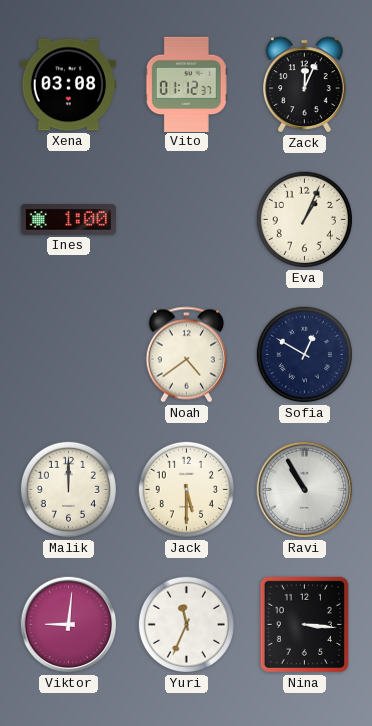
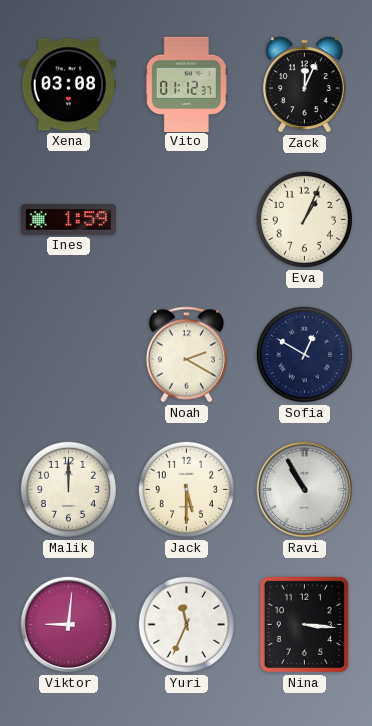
Ines: 1:00 -> 1:59 (69, 220)
Noah: 4:39 -> 2:20 (186, 355)
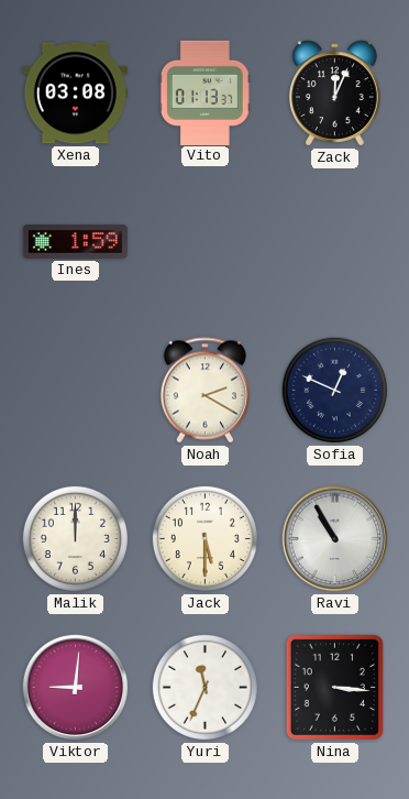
Vito: 01:12 -> 01:13 (204, 92)
Eva: 1:04 -> none (304, 219)
Sofia: 12:50 -> 12:49 (334, 390)
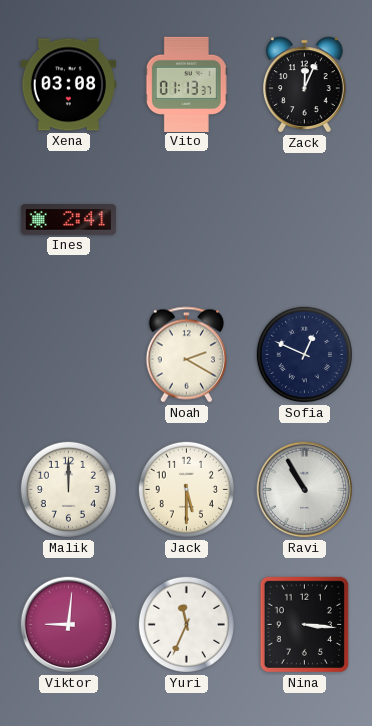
Ines: 1:59 -> 2:41 (69, 220)
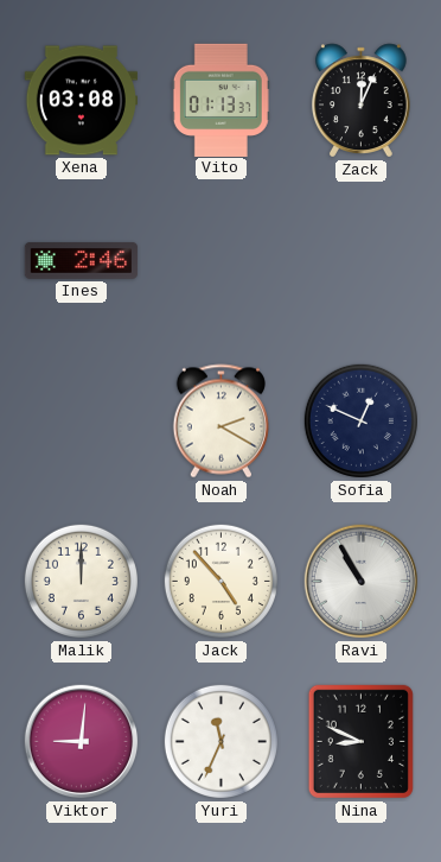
Ines: 2:41 -> 2:46 (82, 261)
Jack: 5:30 -> 4:53 (220, 581)
Nina: 3:16 -> 8:49 (360, 741)
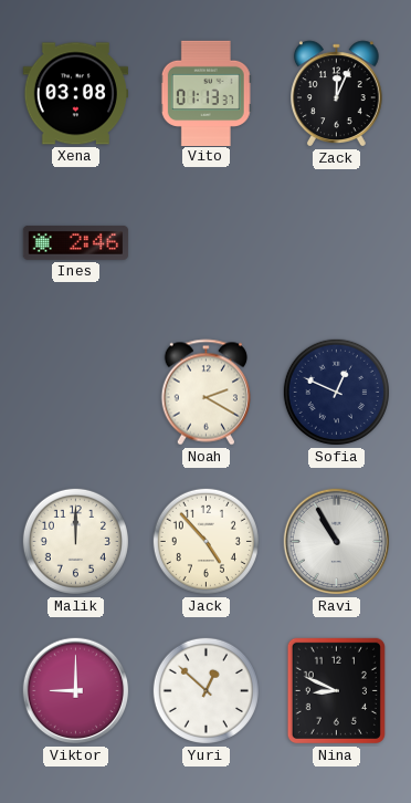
Viktor: 9:01 -> 9:00 (76, 691)
Yuri: 11:34 -> 12:52 (205, 690)
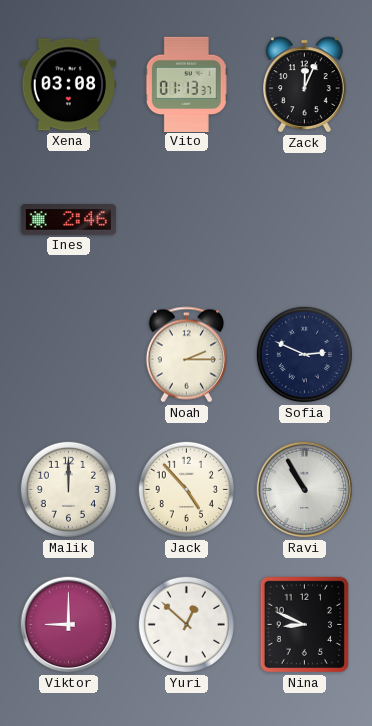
Noah: 2:20 -> 2:15 (186, 355)
Sofia: 12:49 -> 2:49 (304, 354)
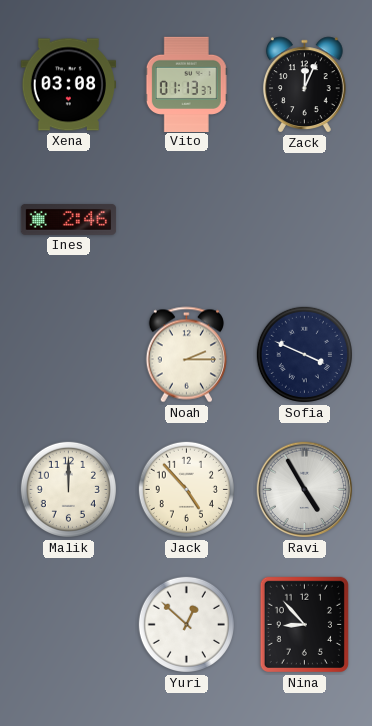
Sofia: 2:49 -> 3:49 (304, 354)
Ravi: 10:55 -> 4:55 (305, 490)
Viktor: 9:00 -> none (69, 625)
Nina: 8:49 -> 8:53 (304, 624)
